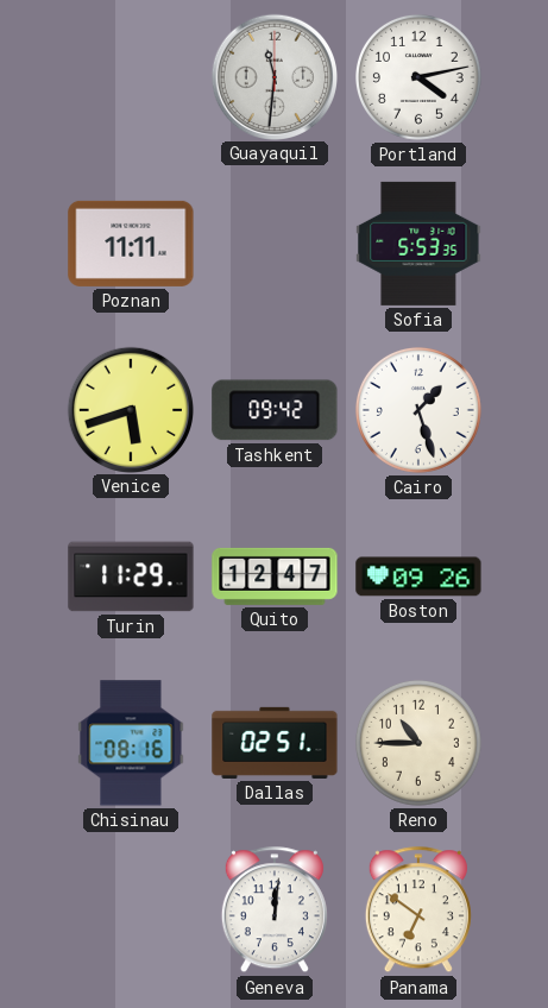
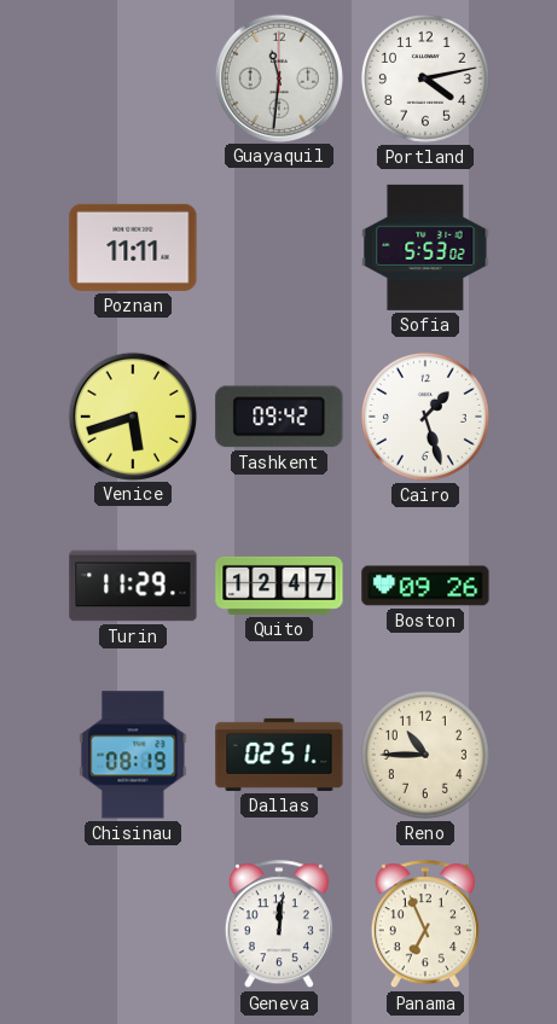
Sofia: 5:53:35 -> 5:53:02 (425, 248)
Chisinau: 08:16 -> 08:19 (133, 755)
Panama: 6:51 -> 6:56 (425, 925)
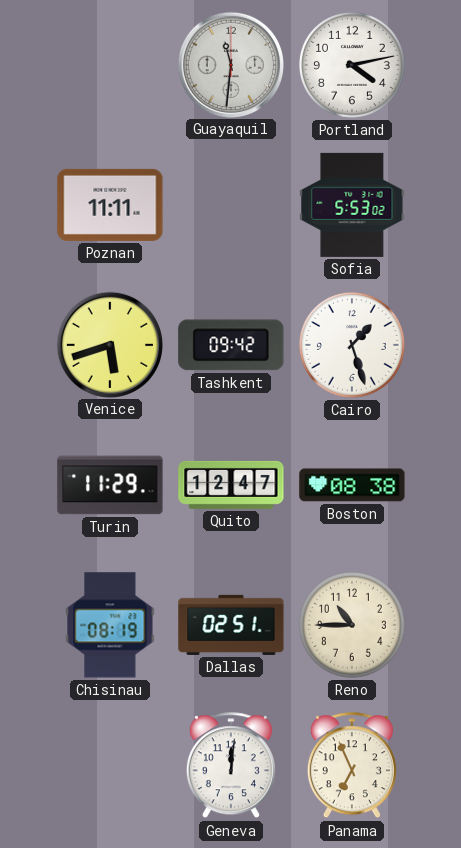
Boston: 09:26 -> 08:38 (352, 485)
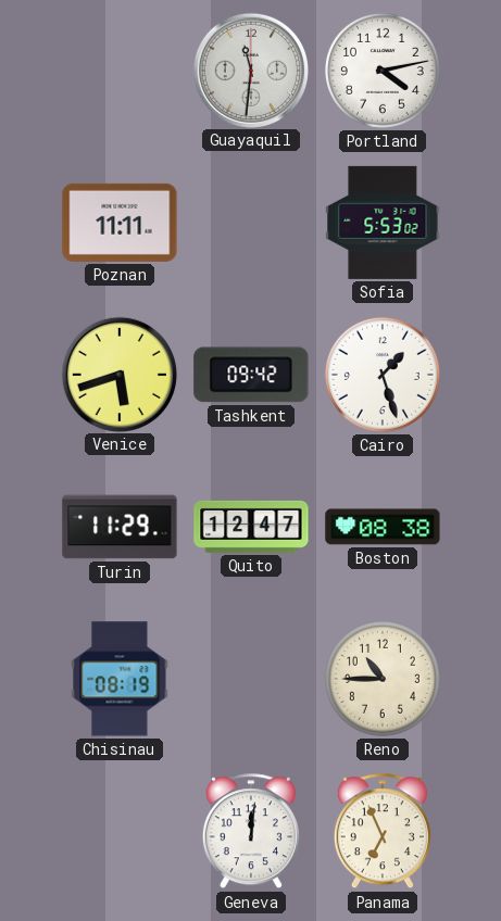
Dallas: 02:51 -> none (231, 625)
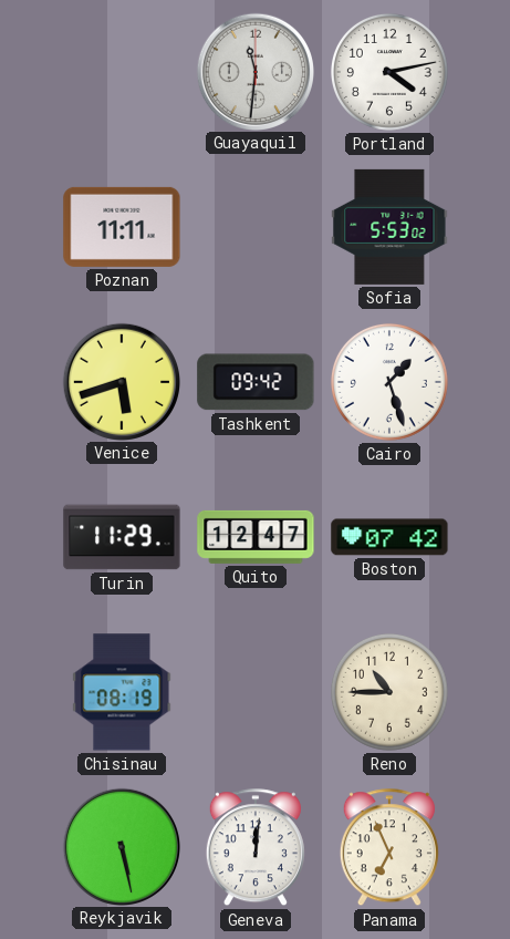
Boston: 08:38 -> 07:42 (389, 537)
Reykjavik: none -> 5:28 (121, 846)
